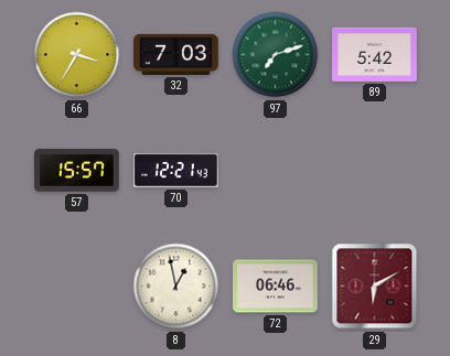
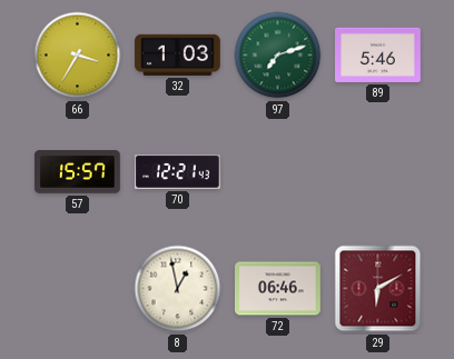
32: 7:03 -> 1:03 (178, 54)
89: 5:42 -> 5:46 (378, 54)
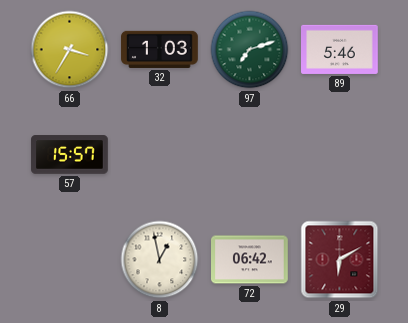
70: 12:21 -> none (178, 172)
72: 06:46 -> 06:42 (250, 260)
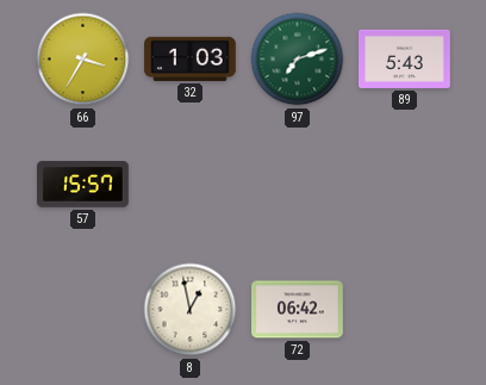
89: 5:46 -> 5:43 (405, 58)
29: 6:10 -> none (340, 260)
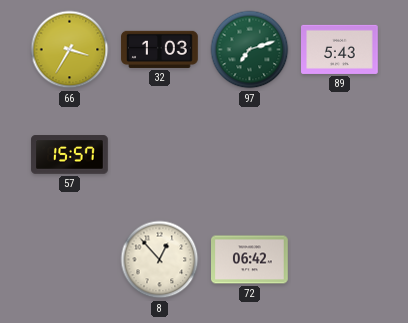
8: 12:58 -> 12:53 (160, 260)
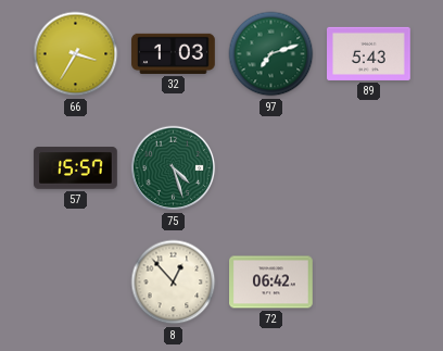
75: none -> 4:27 (174, 168)
